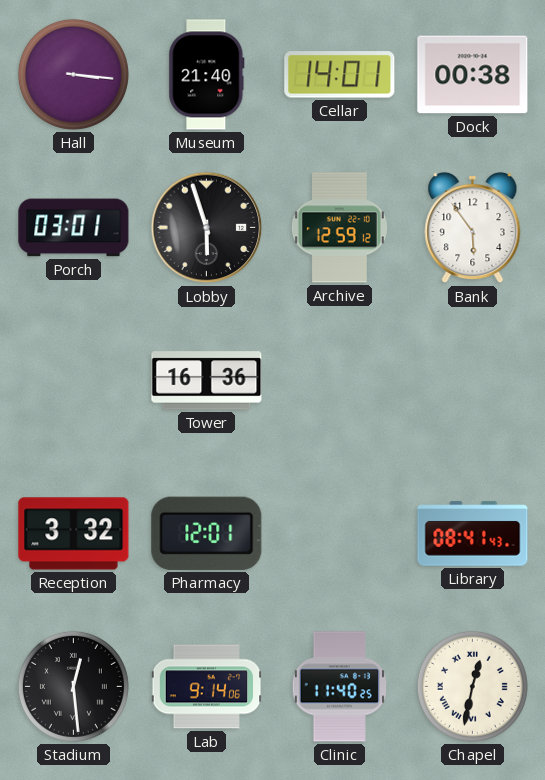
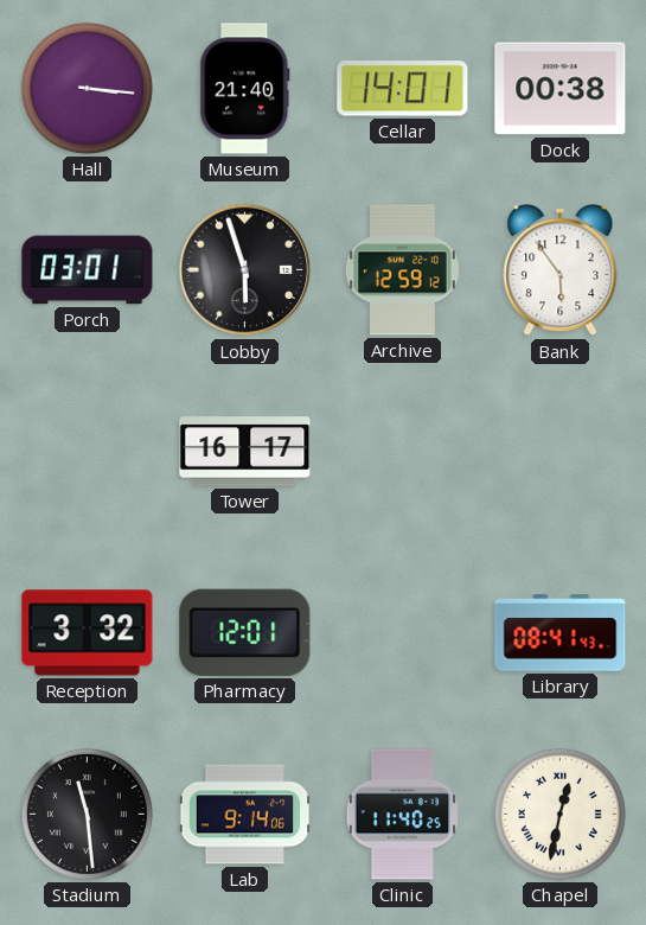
Tower: 16:36 -> 16:17 (245, 452)
Stadium: 12:29 -> 11:29 (87, 814)
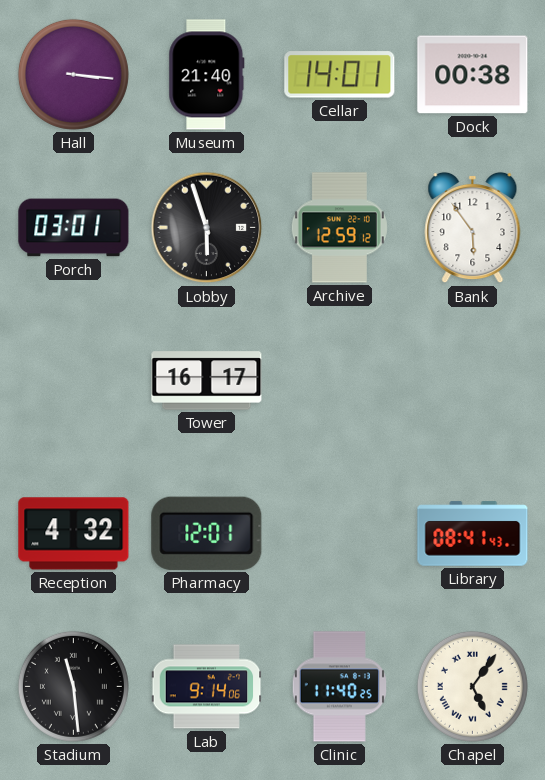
Reception: 3:32 -> 4:32 (74, 534)
Chapel: 12:32 -> 5:06 (472, 686)
